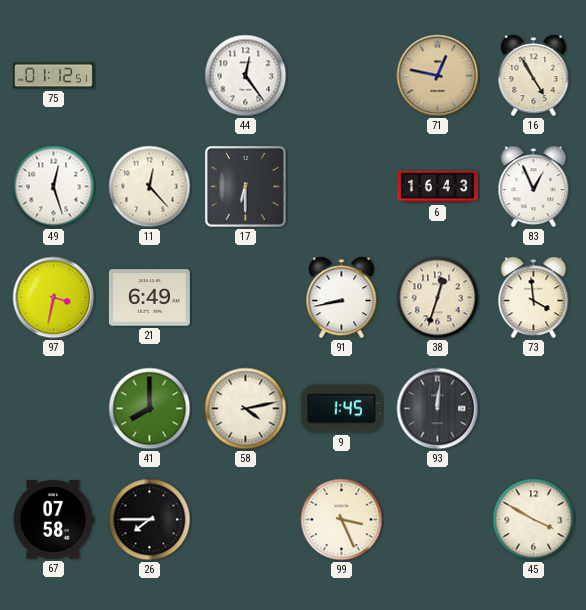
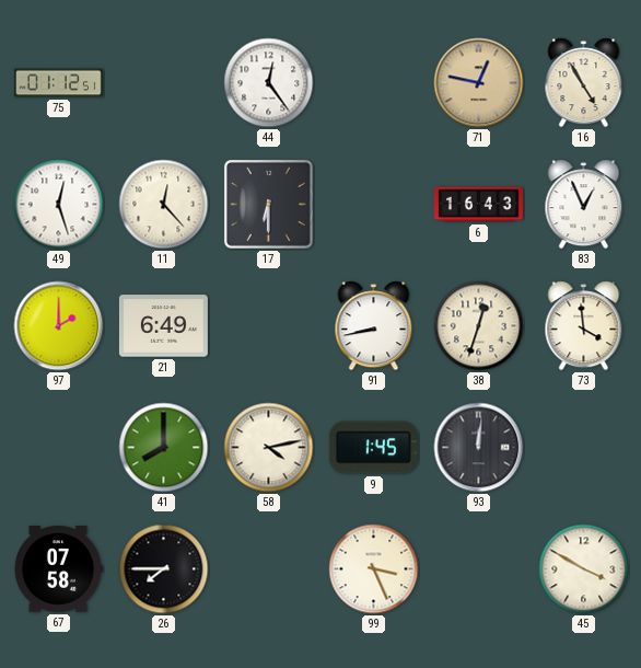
97: 3:32 -> 2:00 (59, 326)
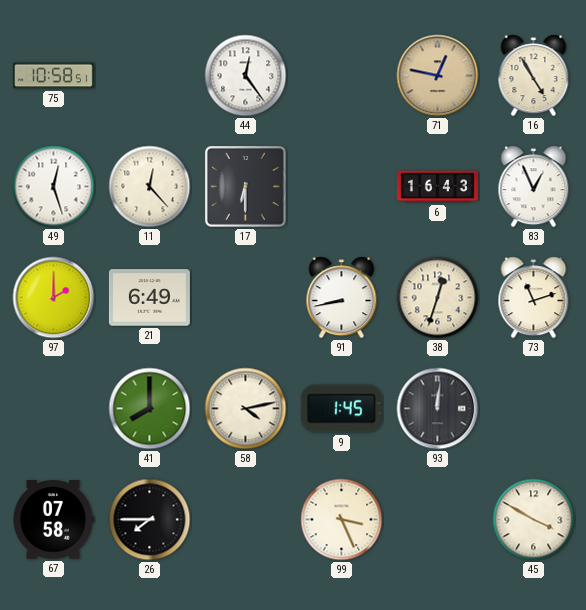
75: 01:12 -> 10:58 (53, 76)
73: 3:59 -> 11:12 (534, 298)
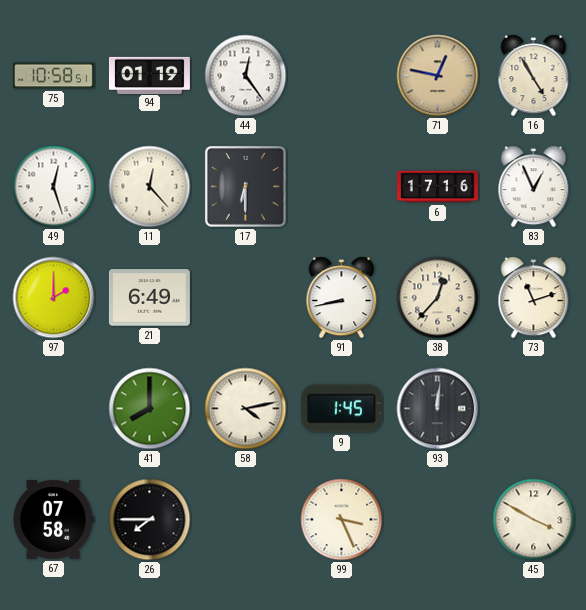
94: none -> 01:19 (149, 75)
6: 16:43 -> 17:16 (437, 187)
38: 12:33 -> 12:37 (438, 298)
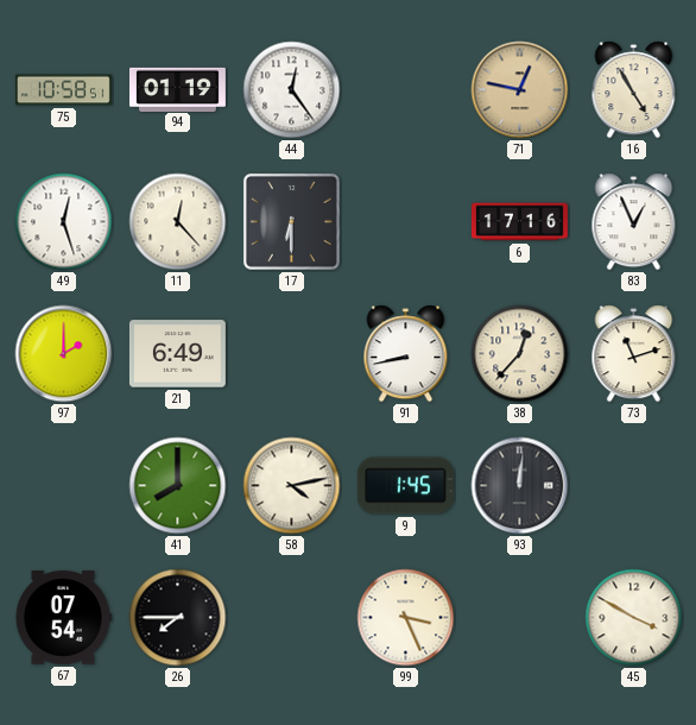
67: 07:58 -> 07:54 (63, 618)
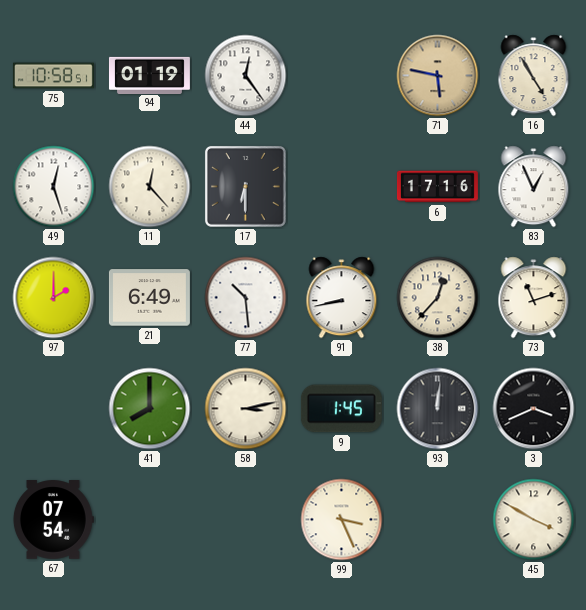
71: 12:47 -> 5:47 (438, 76)
77: none -> 10:29 (246, 298)
58: 4:13 -> 3:13 (246, 409)
3: none -> 3:41 (534, 409)
26: 7:45 -> none (178, 618)
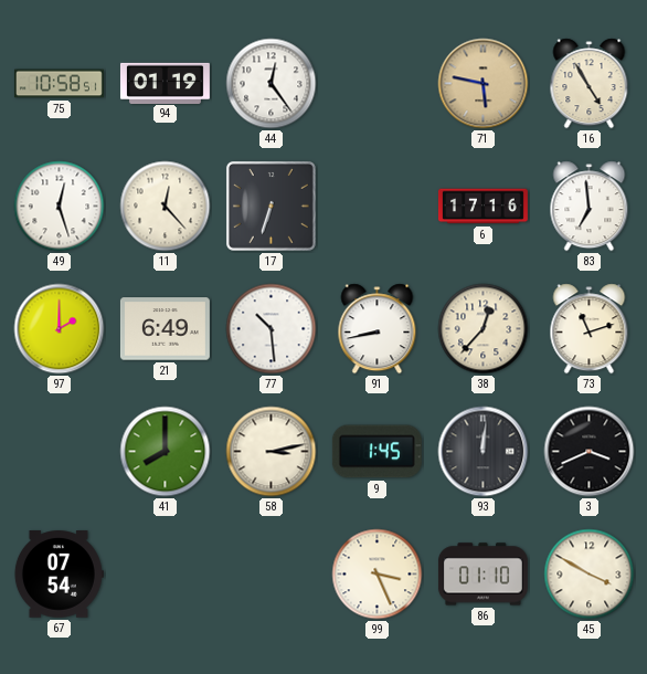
17: 6:30 -> 6:33 (271, 206)
83: 12:56 -> 6:59 (590, 207)
86: none -> 01:10 (482, 575)
